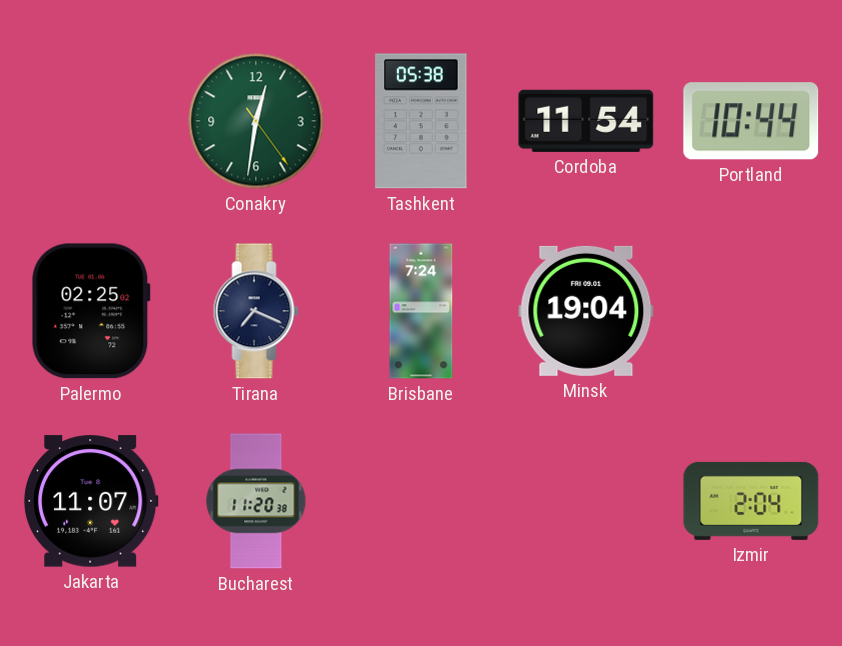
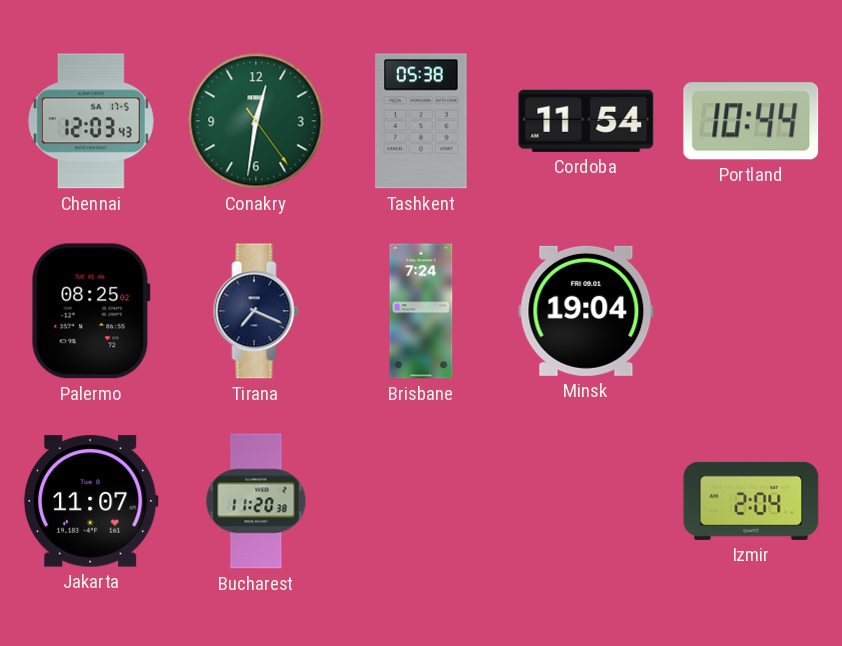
Chennai: none -> 12:03 (91, 121)
Palermo: 02:25 -> 08:25 (91, 311)
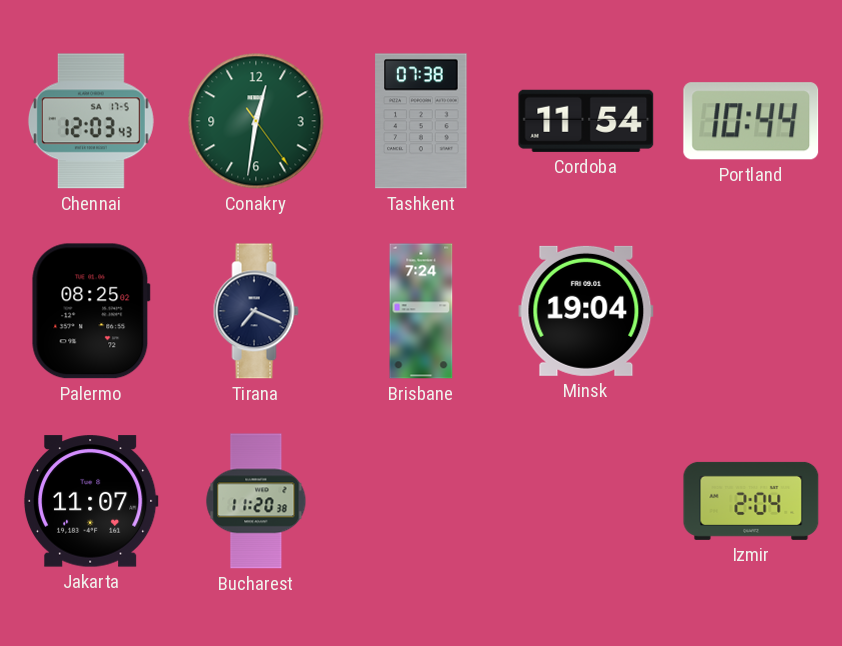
Tashkent: 05:38 -> 07:38 (421, 121)
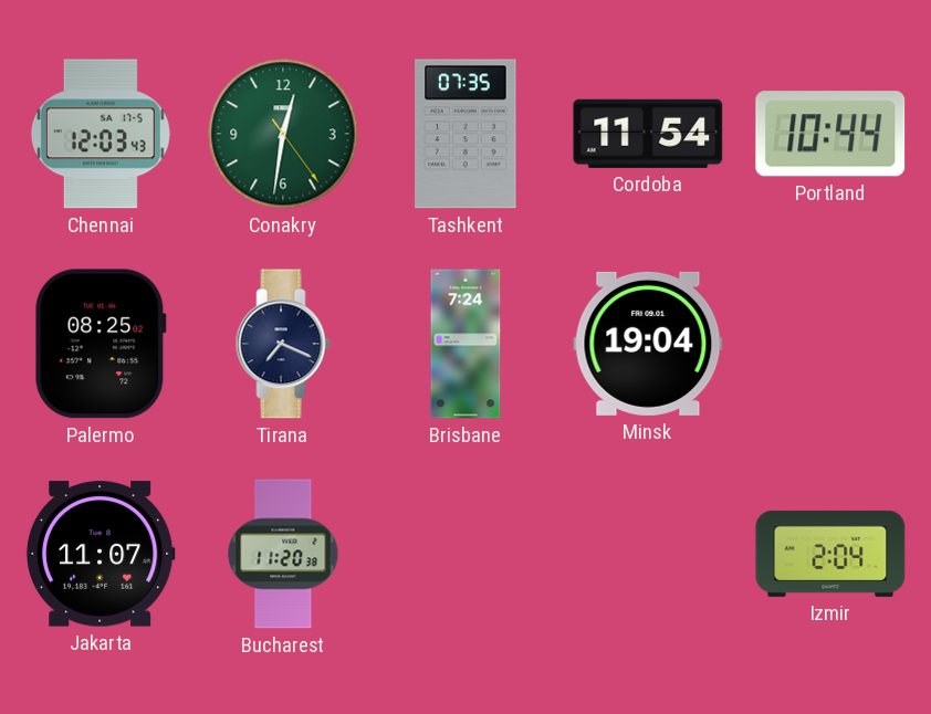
Tashkent: 07:38 -> 07:35 (465, 134)
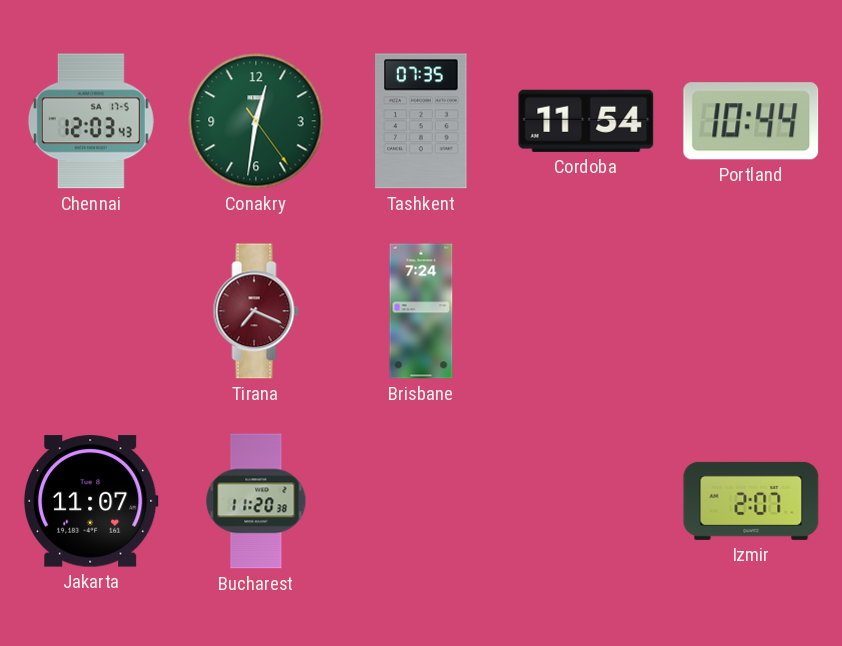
Palermo: 08:25 -> none (101, 344)
Tirana dial: navy -> burgundy (256, 311)
Minsk: 19:04 -> none (648, 344)
Izmir: 2:04 -> 2:07 (751, 501)
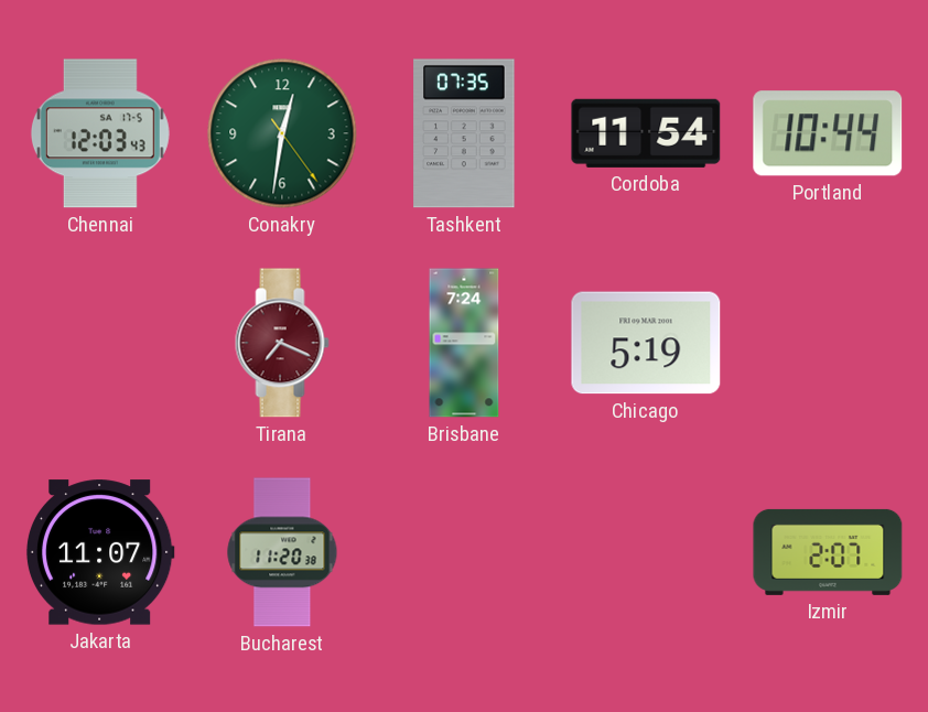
Chicago: none -> 5:19 (646, 343)
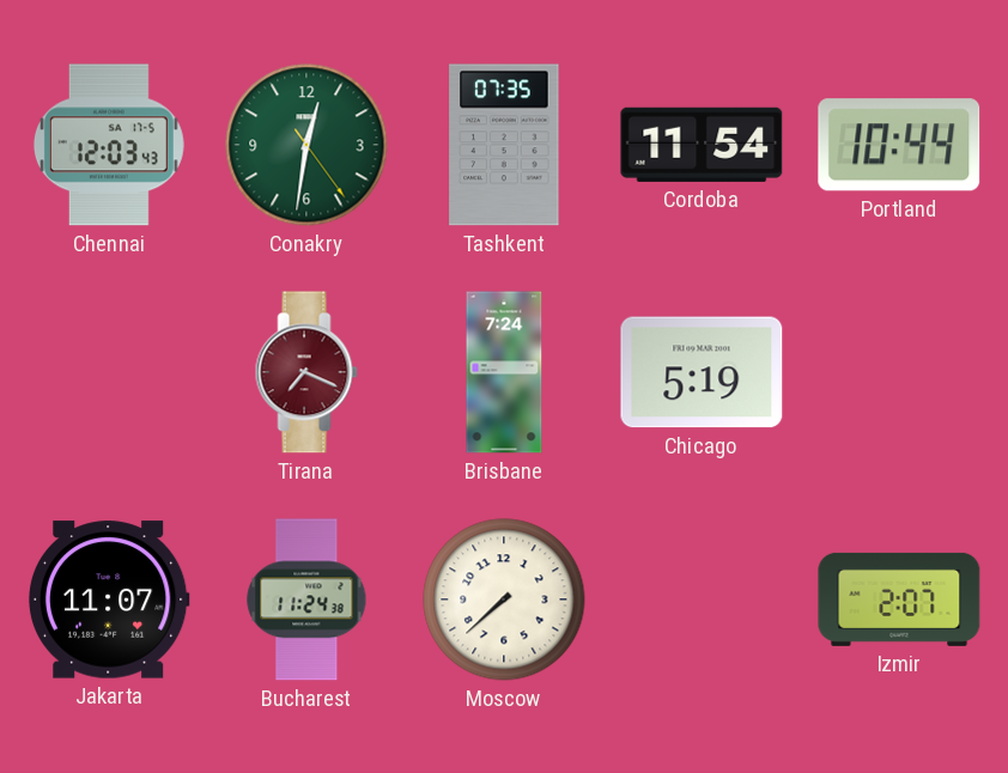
Bucharest: 11:20 -> 11:24 (306, 599)
Moscow: none -> 7:38 (504, 599)
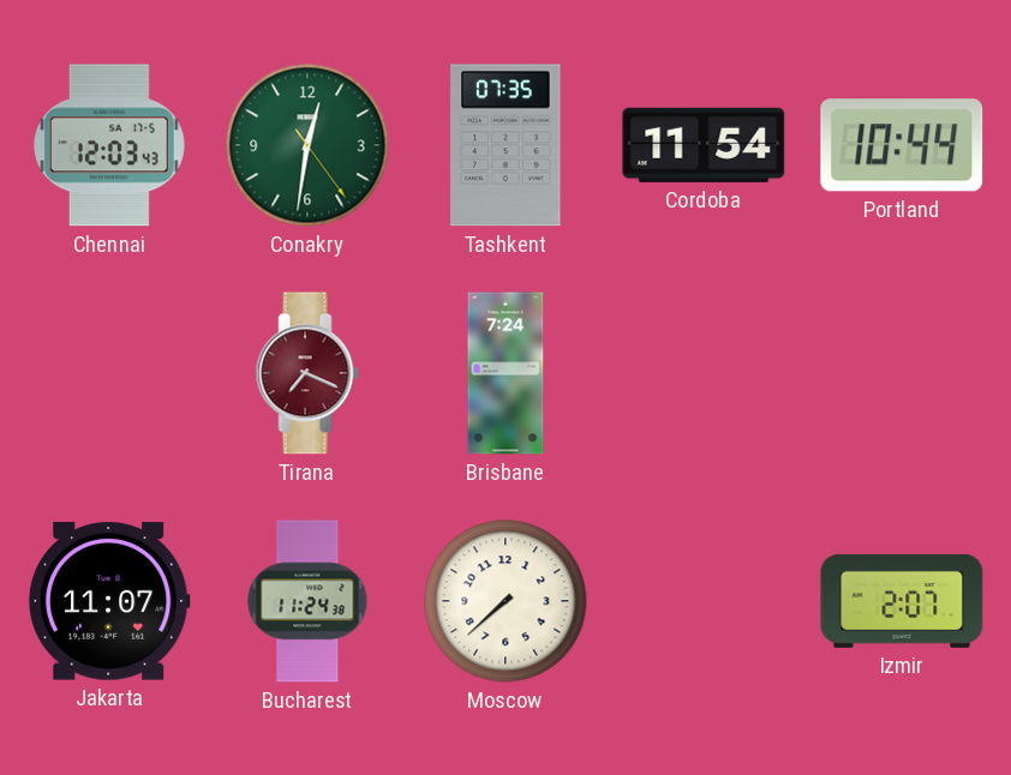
Chicago: 5:19 -> none (702, 372)
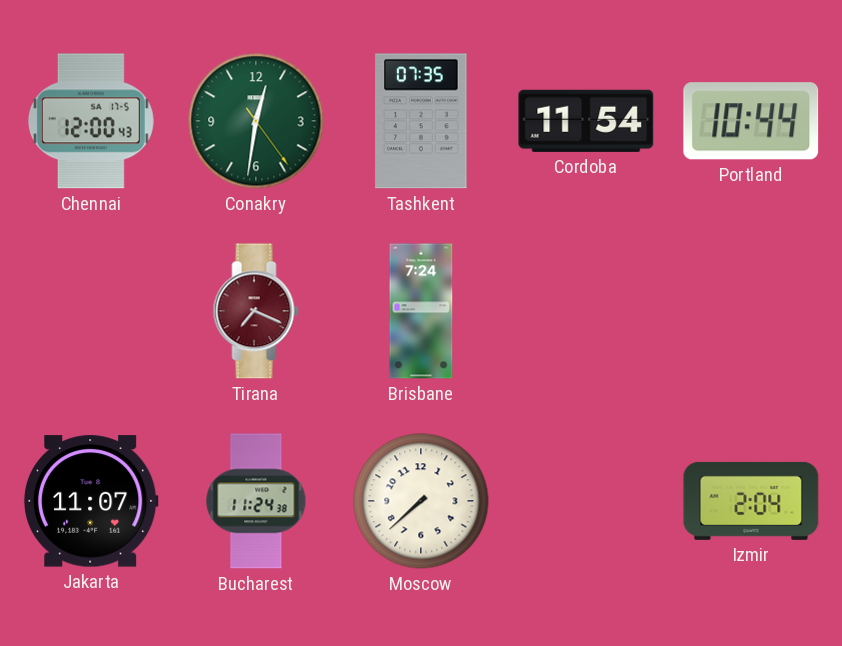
Chennai: 12:03 -> 12:00 (91, 121)
Izmir: 2:07 -> 2:04 (751, 501)
